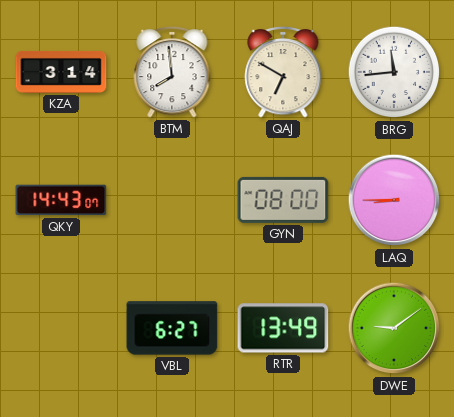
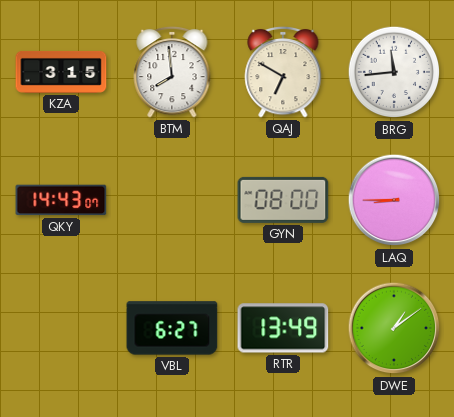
KZA: 3:14 -> 3:15 (61, 72)
DWE: 9:09 -> 1:09 (394, 328)
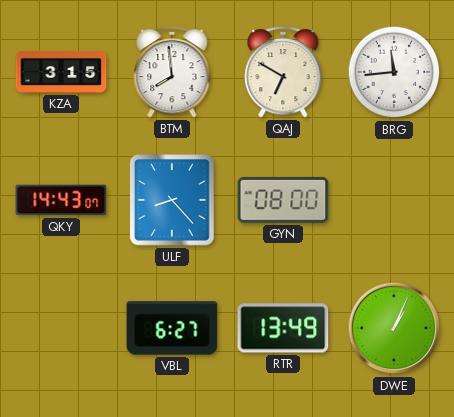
ULF: none -> 8:23 (172, 200)
LAQ: 8:45 -> none (394, 200)
DWE: 1:09 -> 1:04 (394, 328)
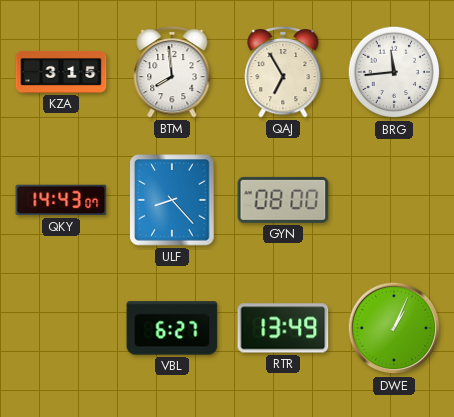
QAJ: 6:50 -> 6:55 (283, 72)
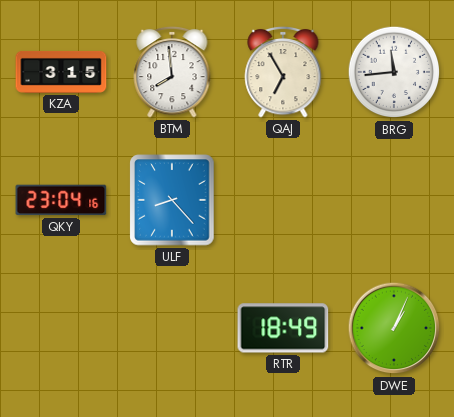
QKY: 14:43 -> 23:04 (61, 200)
GYN: 08:00 -> none (283, 200)
VBL: 6:27 -> none (172, 328)
RTR: 13:49 -> 18:49 (283, 328)
